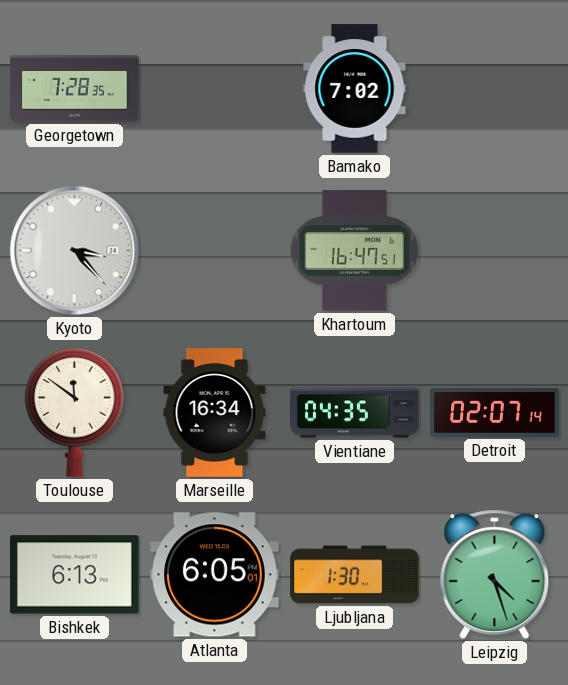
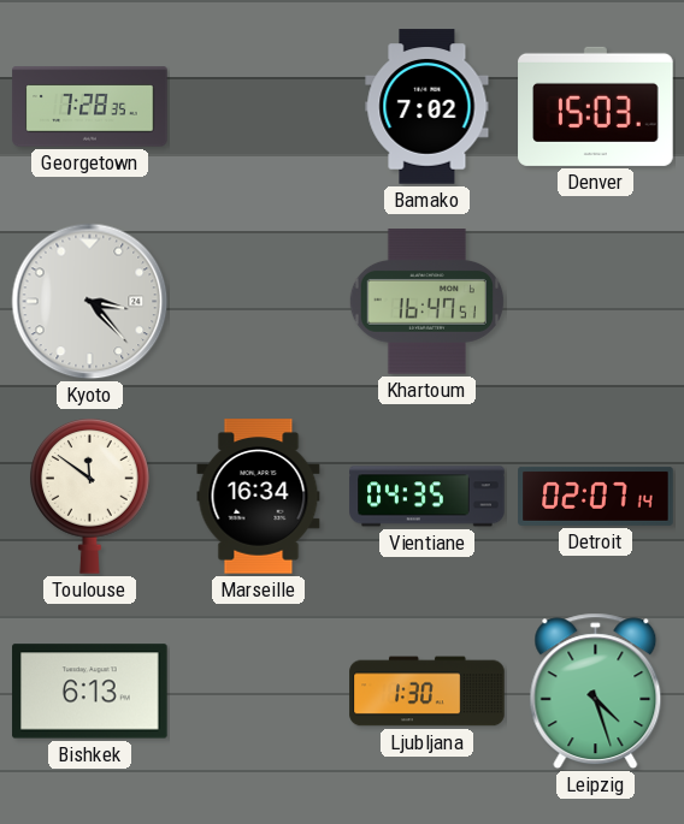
Denver: none -> 15:03 (596, 106)
Atlanta: 6:05 -> none (215, 575)
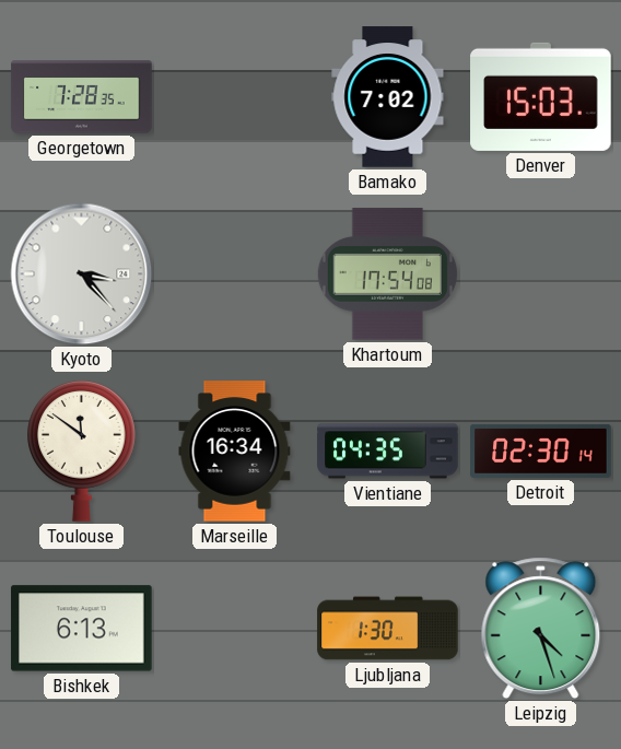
Khartoum: 16:47 -> 17:54 (387, 274)
Detroit: 02:07 -> 02:30 (541, 450)
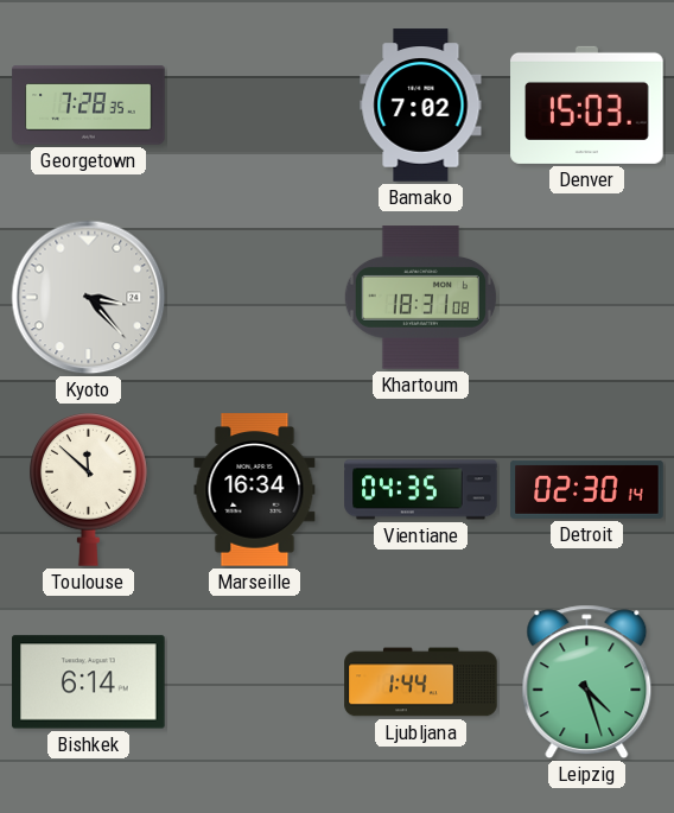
Khartoum: 17:54 -> 18:31 (420, 298)
Toulouse: 11:51 -> 11:52 (89, 490)
Bishkek: 6:13 -> 6:14 (89, 682)
Ljubljana: 1:30 -> 1:44 (421, 682)
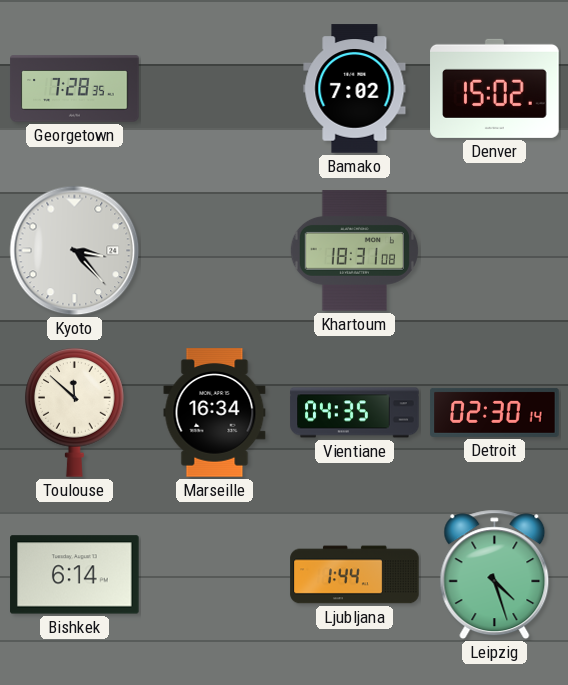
Denver: 15:03 -> 15:02 (495, 88)
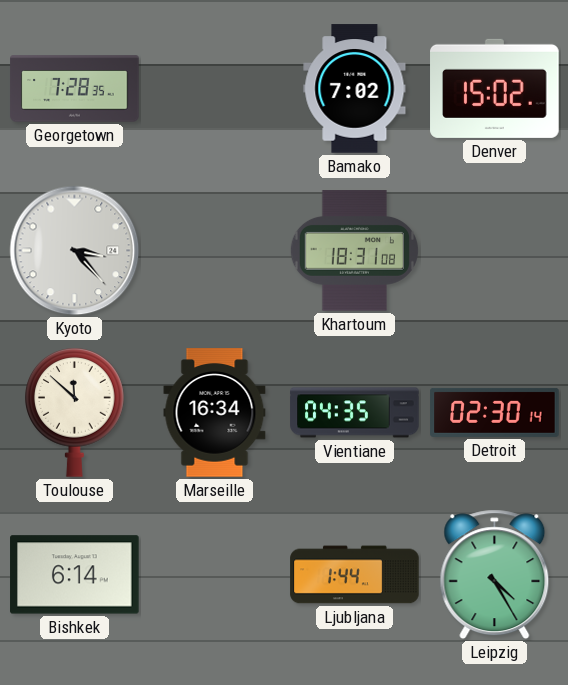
Leipzig: 4:27 -> 4:25 (495, 575)
